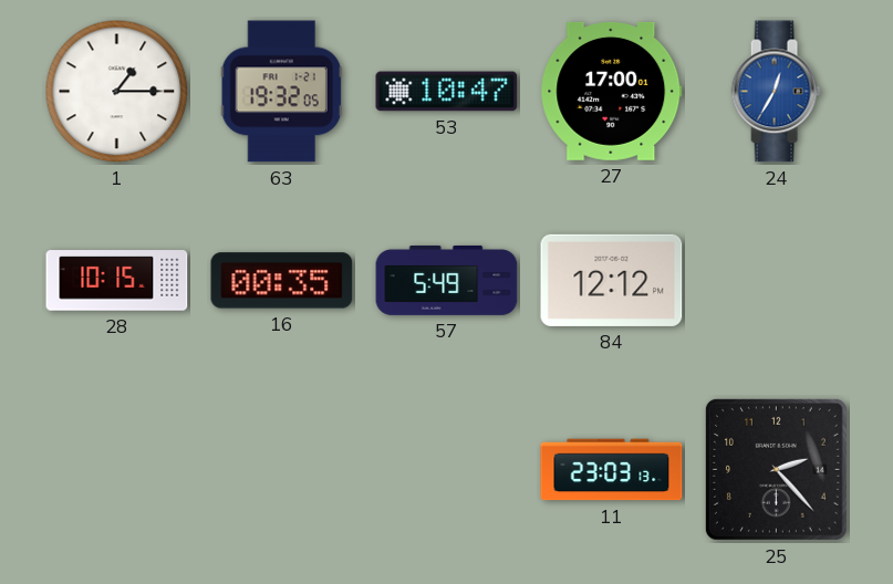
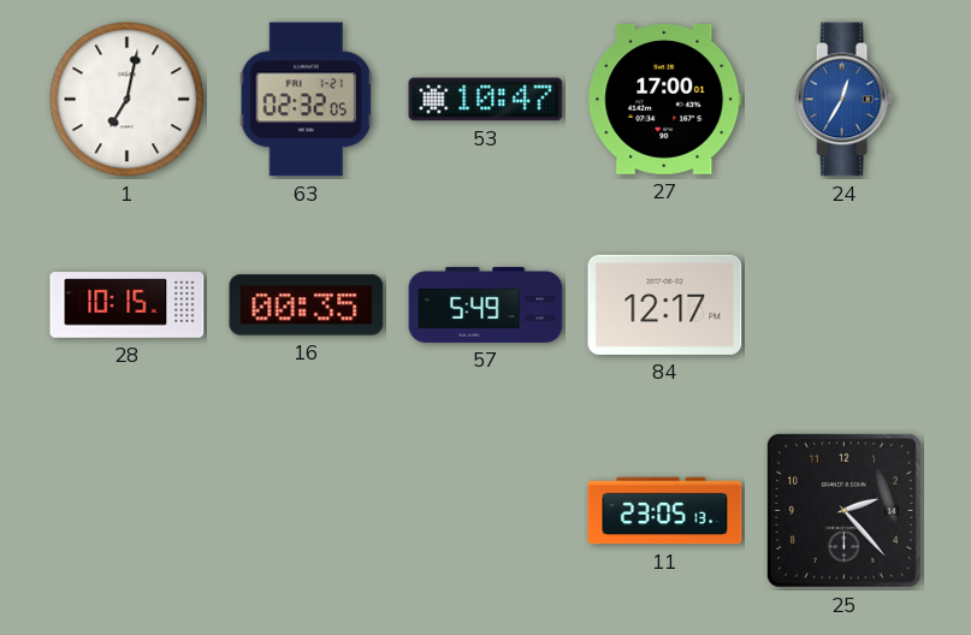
1: 1:15 -> 7:02 (128, 100)
63: 19:32 -> 02:32 (306, 100)
84: 12:12 -> 12:17 (665, 304)
11: 23:03 -> 23:05 (665, 511)
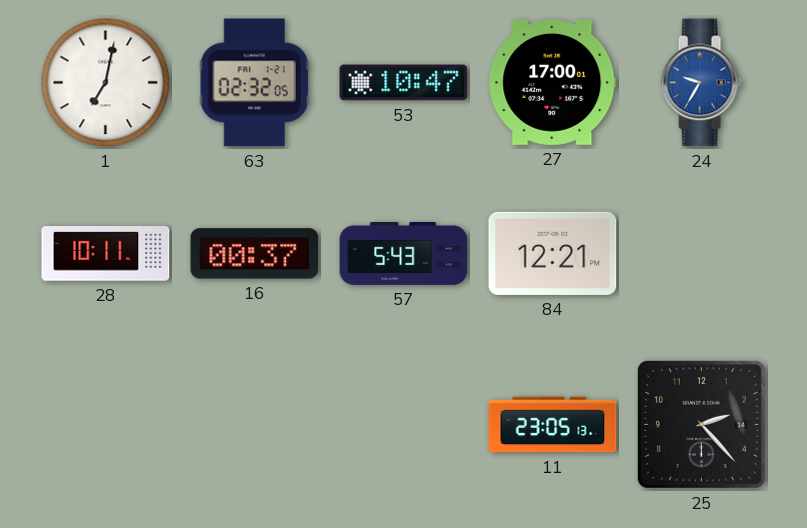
24: 12:35 -> 9:35 (701, 83)
28: 10:15 -> 10:11 (106, 254)
16: 00:35 -> 00:37 (255, 254)
57: 5:49 -> 5:43 (404, 253)
84: 12:17 -> 12:21 (553, 253)
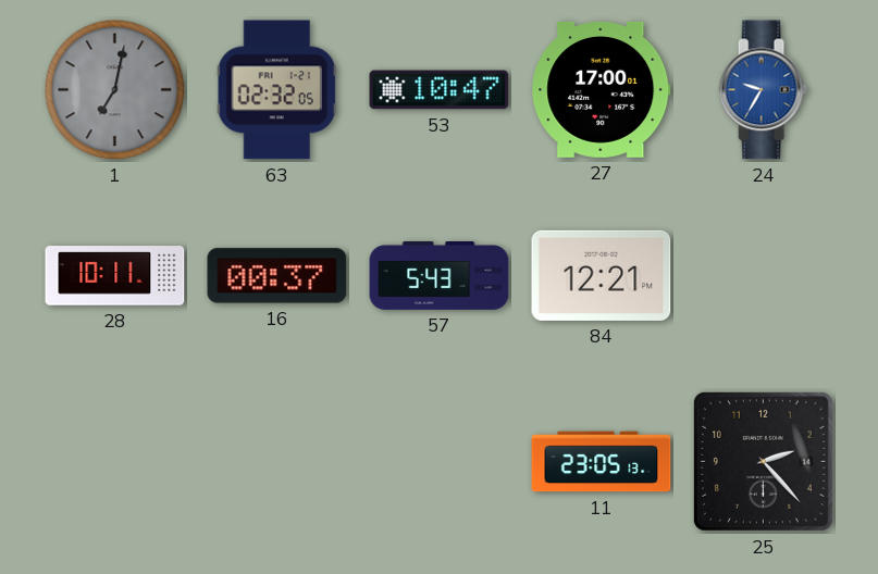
1 dial: white -> grey (115, 90)
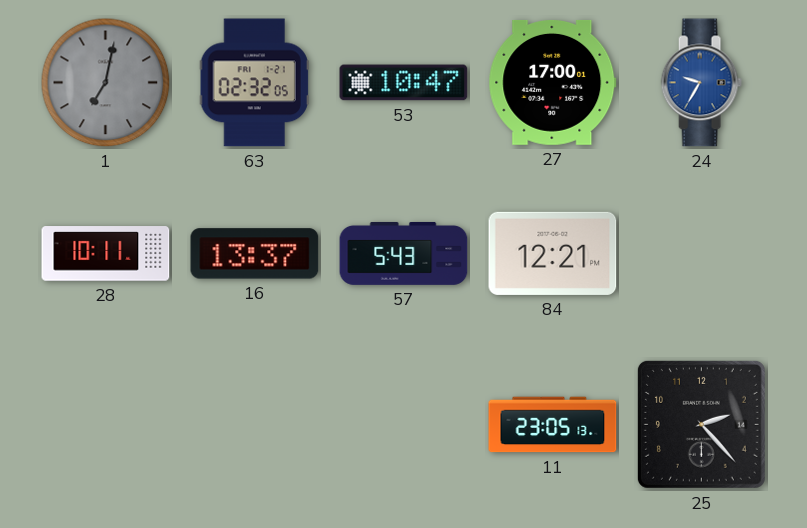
16: 00:37 -> 13:37 (255, 254)
